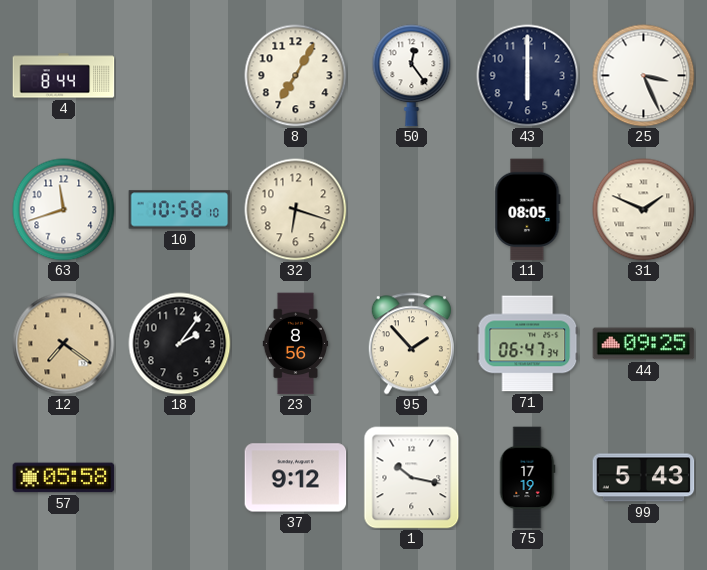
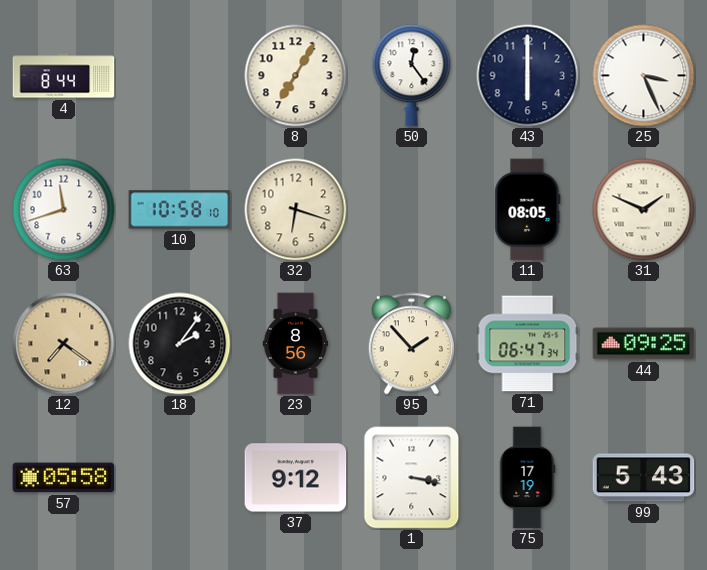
1: 10:17 -> 3:17 (412, 478)
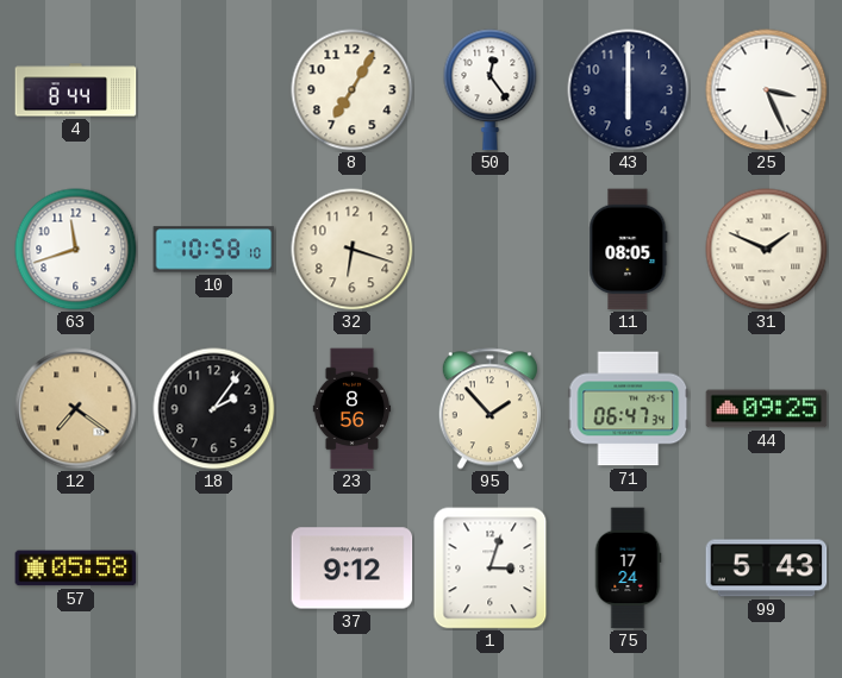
1: 3:17 -> 3:03 (491, 569)
75: 17:19 -> 17:24 (628, 569)
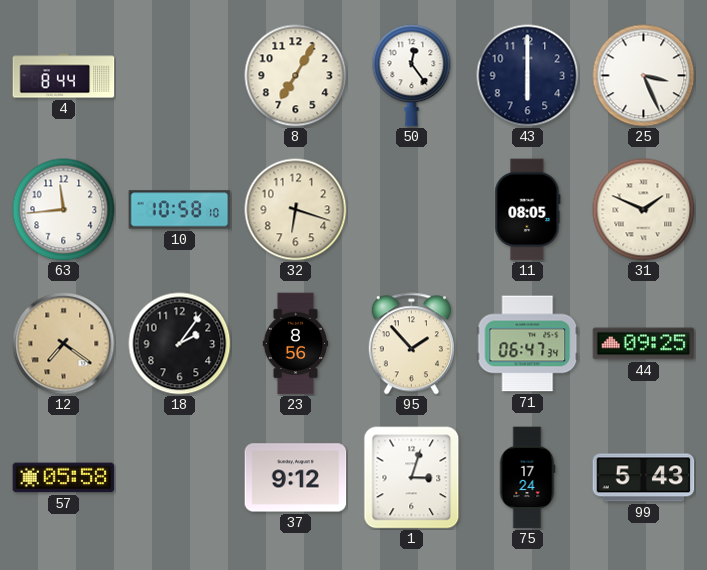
63: 11:42 -> 11:44 (64, 210)
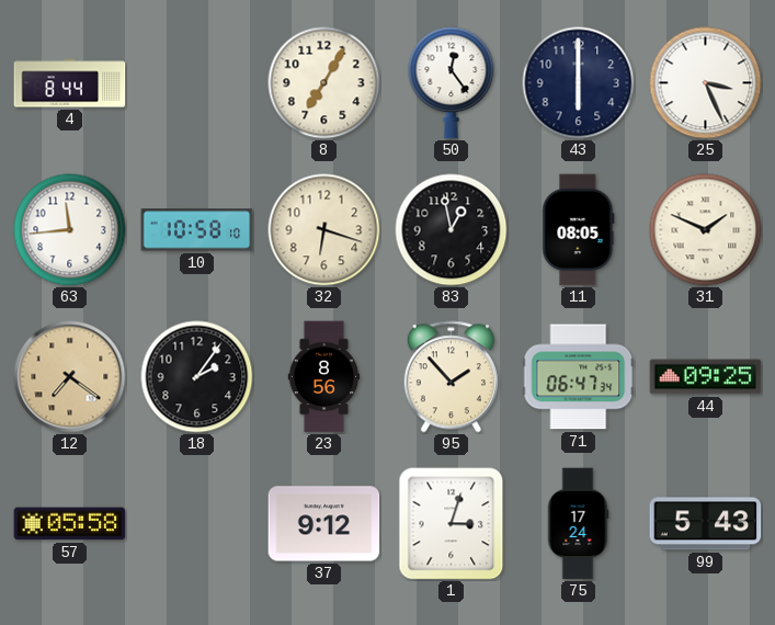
83: none -> 12:58 (452, 230)
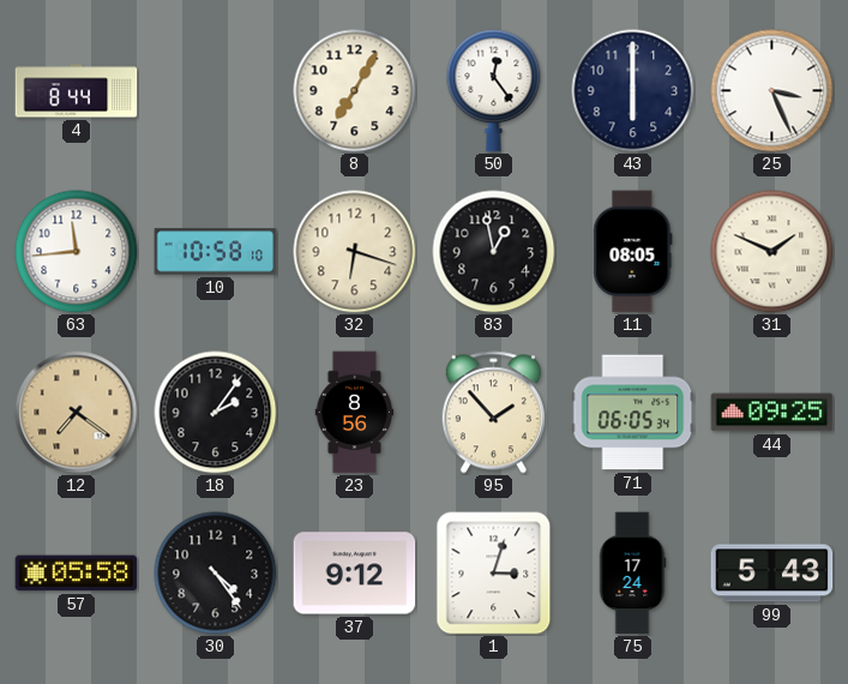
71: 06:47 -> 06:05 (633, 413)
30: none -> 4:24 (216, 574)
